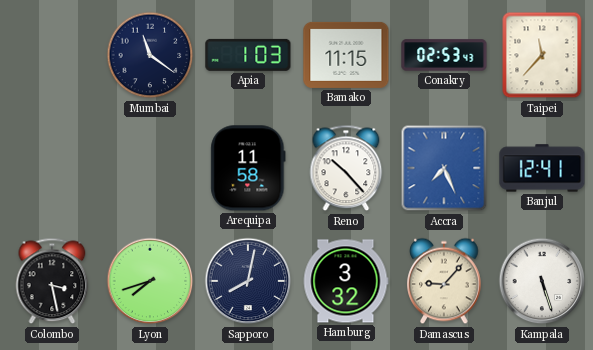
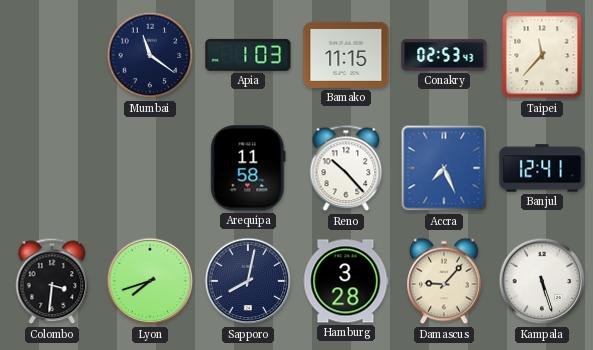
Colombo: 3:28 -> 3:31 (52, 281)
Hamburg: 3:32 -> 3:28 (346, 281)
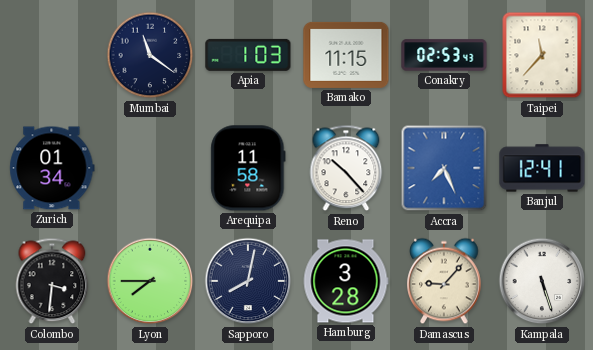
Zurich: none -> 01:34 (52, 168)
Lyon: 7:42 -> 7:45 (150, 281)
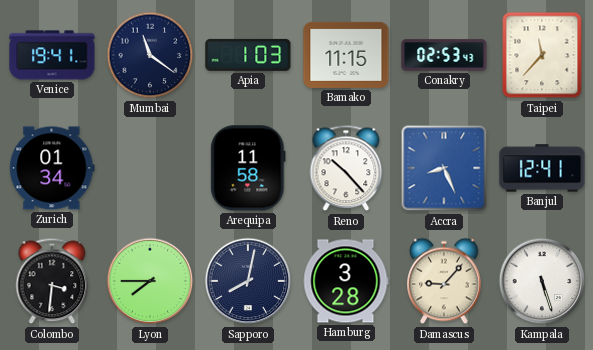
Venice: none -> 19:41 (52, 55)
Accra: 7:26 -> 8:26 (444, 168)
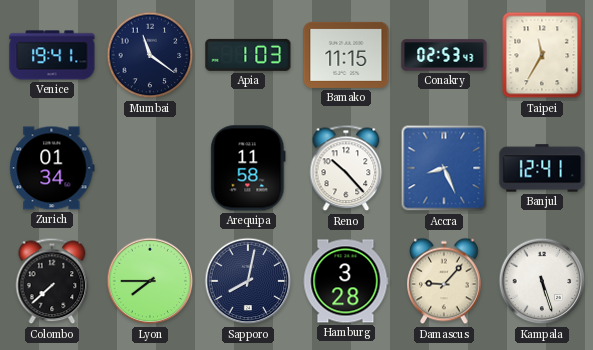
Taipei: 11:37 -> 11:35 (542, 55)
Colombo: 3:31 -> 7:38 (52, 281)
